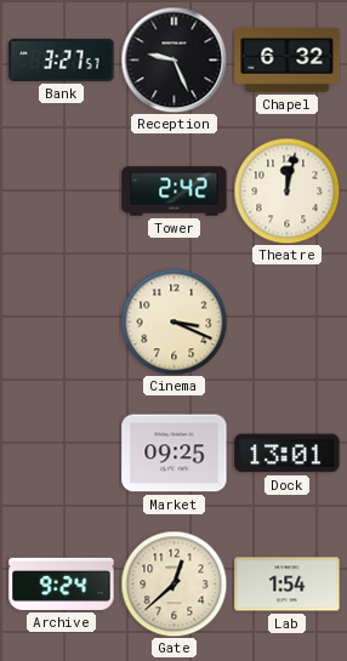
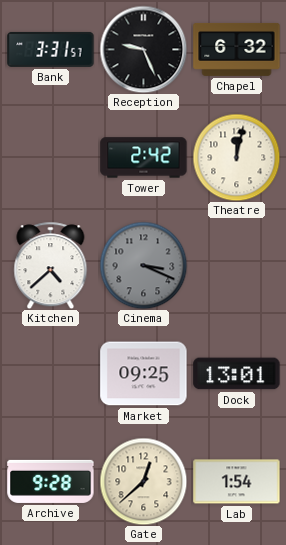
Bank: 3:27 -> 3:31 (51, 49)
Kitchen: none -> 4:38 (51, 265)
Cinema dial: cream -> grey (143, 265)
Archive: 9:24 -> 9:28 (51, 481)
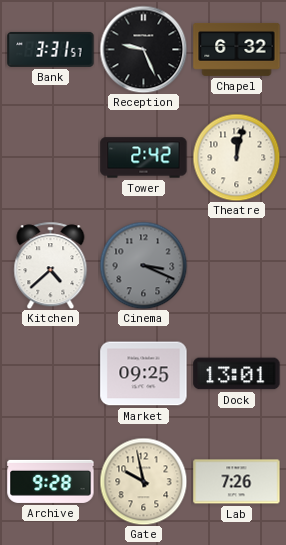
Gate: 12:38 -> 9:58 (143, 481)
Lab: 1:54 -> 7:26 (237, 482)
